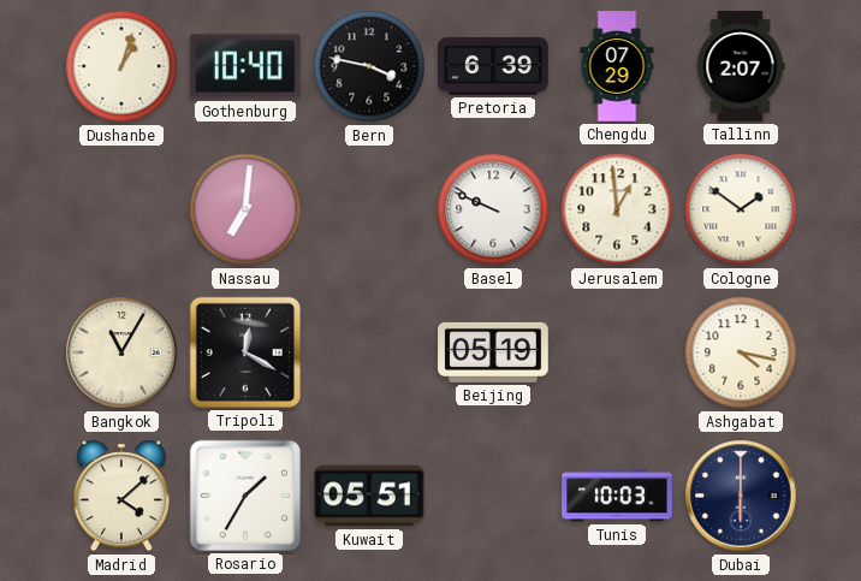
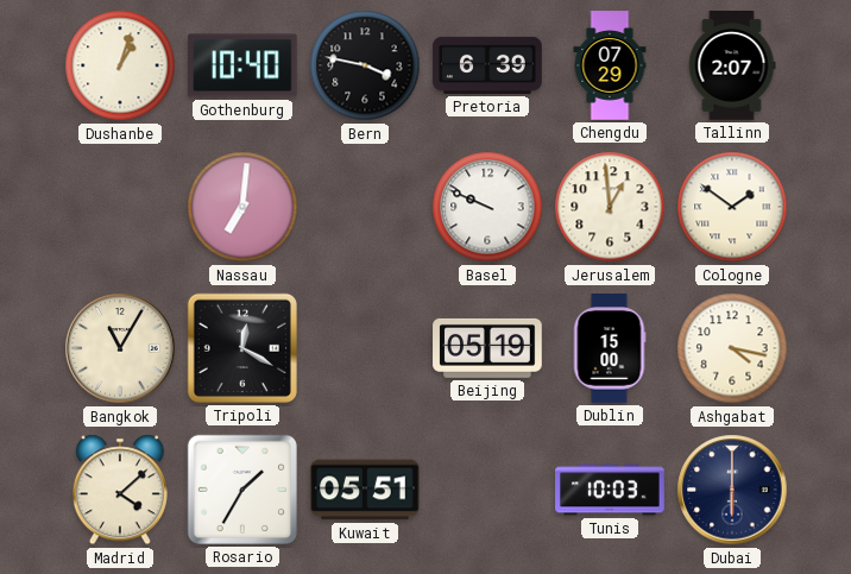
Dublin: none -> 15:00 (610, 348)
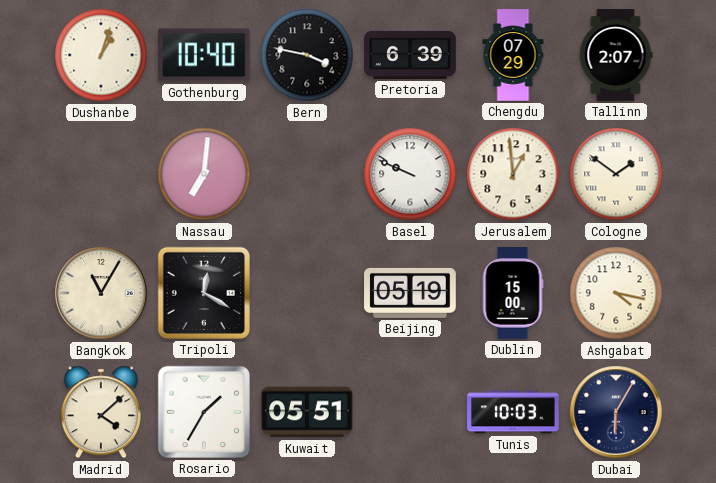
Dubai: 6:00 -> 6:05 (616, 412)
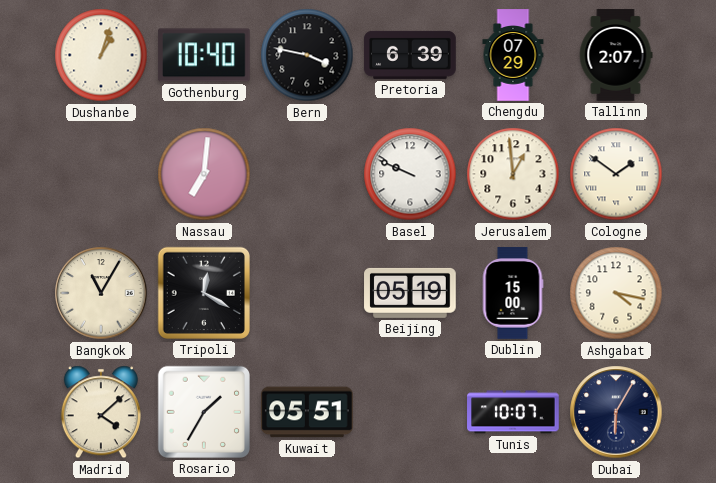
Tunis: 10:03 -> 10:07 (513, 412)
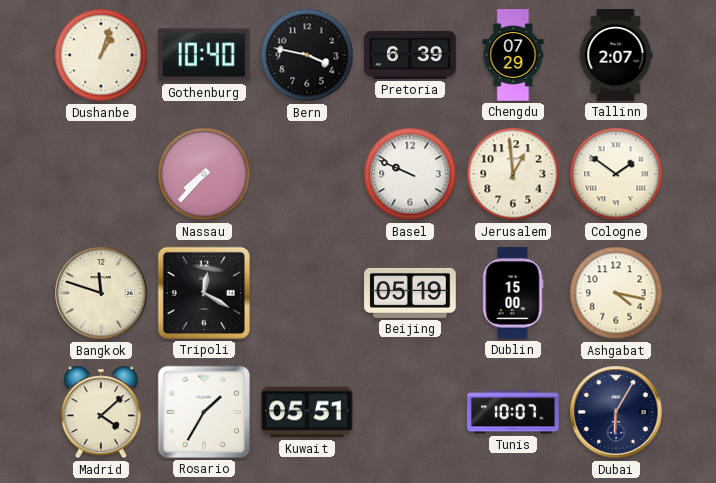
Nassau: 7:01 -> 7:37 (204, 174)
Bangkok: 11:05 -> 11:48 (101, 293)
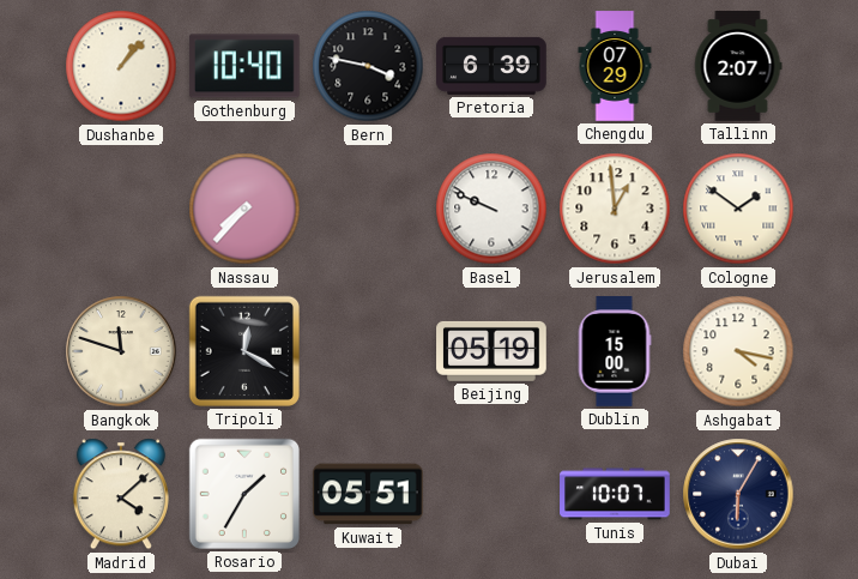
Dushanbe: 1:03 -> 1:07 (121, 66)
